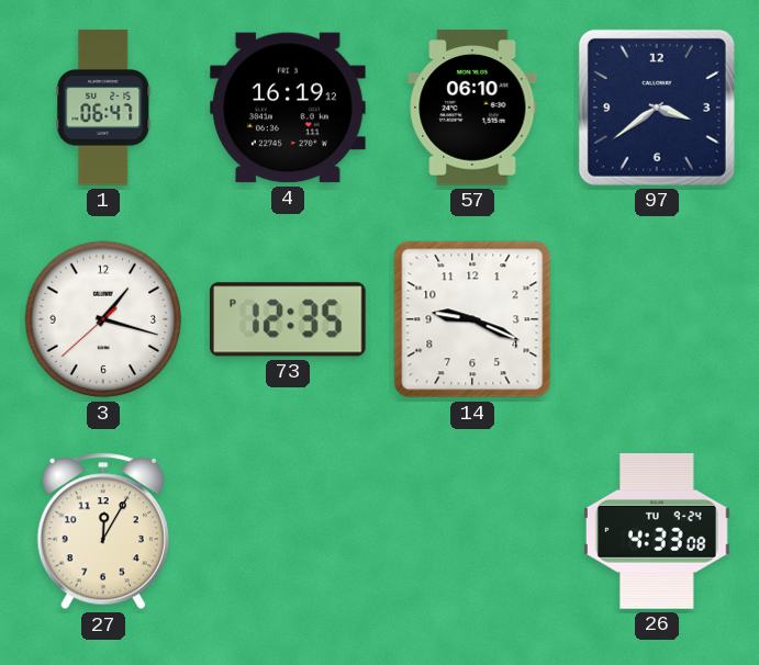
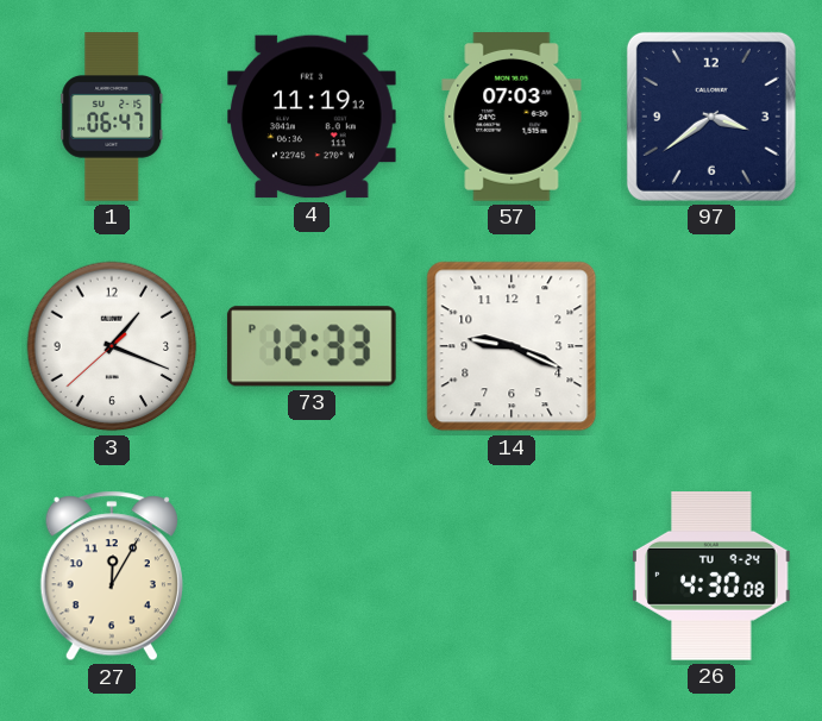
4: 16:19 -> 11:19 (313, 117)
57: 06:10 -> 07:03 (512, 117)
3: 1:17 -> 1:18 (112, 346)
73: 12:35 -> 12:33 (312, 346)
26: 4:33 -> 4:30 (711, 577)
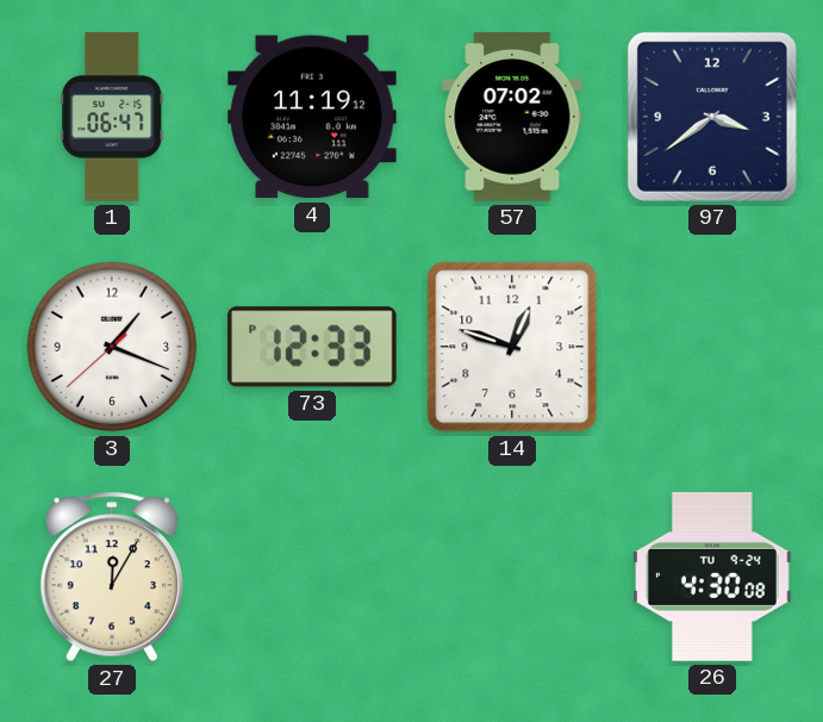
57: 07:03 -> 07:02 (512, 117)
14: 9:19 -> 12:48 (512, 347)
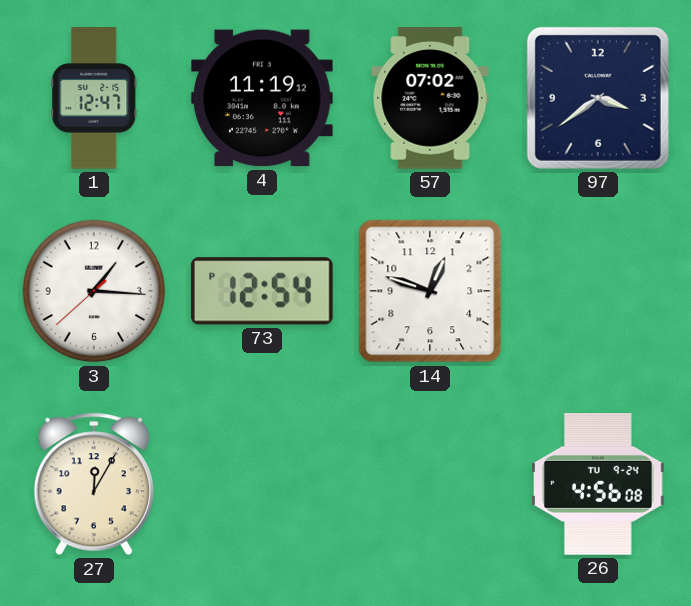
1: 06:47 -> 12:47 (94, 98)
3: 1:18 -> 1:15 (94, 291)
73: 12:33 -> 12:54 (262, 291)
26: 4:30 -> 4:56 (598, 485)
